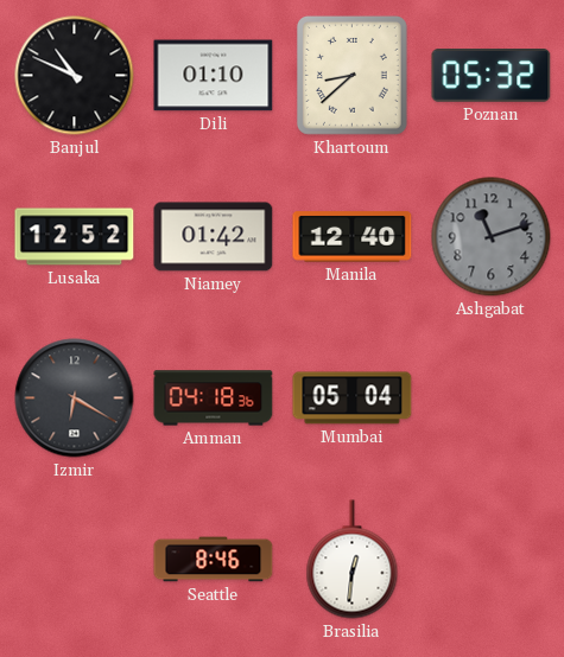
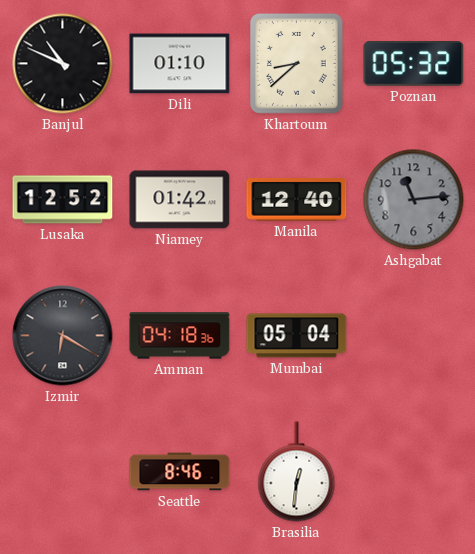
Ashgabat: 11:12 -> 11:14 (414, 200)
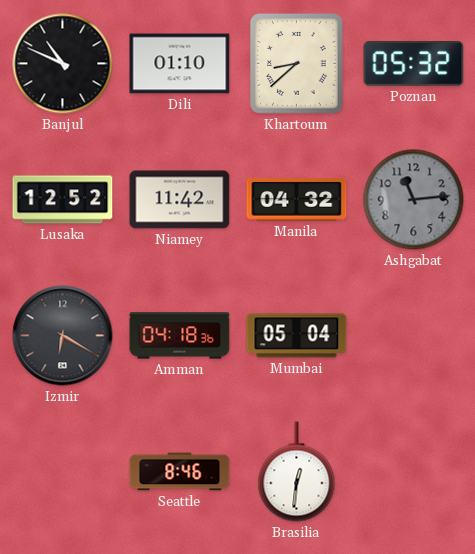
Niamey: 01:42 -> 11:42 (180, 200)
Manila: 12:40 -> 04:32 (297, 200)
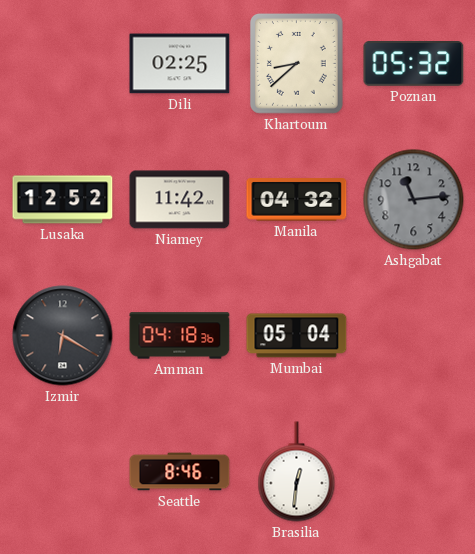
Banjul: 10:49 -> none (63, 64)
Dili: 01:10 -> 02:25 (180, 64)
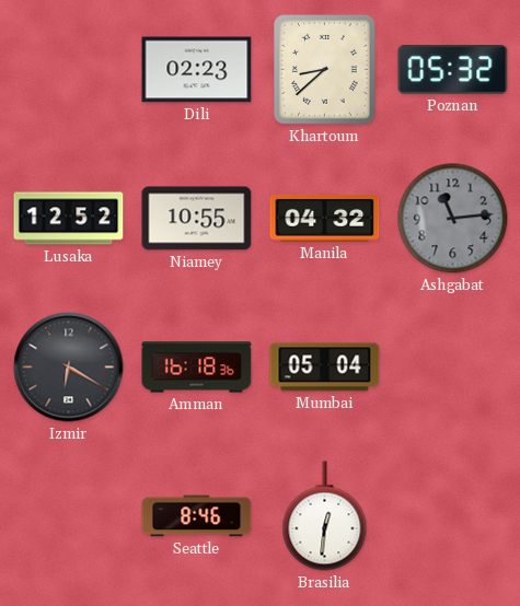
Dili: 02:25 -> 02:23 (197, 70)
Niamey: 11:42 -> 10:55 (197, 219)
Amman: 04:18 -> 16:18 (197, 368)
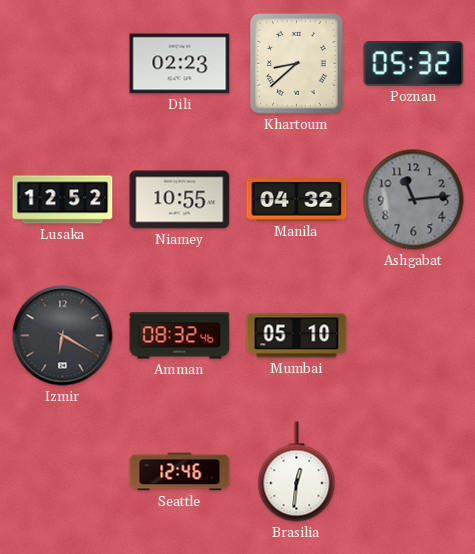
Amman: 16:18 -> 08:32 (180, 336)
Mumbai: 05:04 -> 05:10 (297, 336)
Seattle: 8:46 -> 12:46 (180, 472)
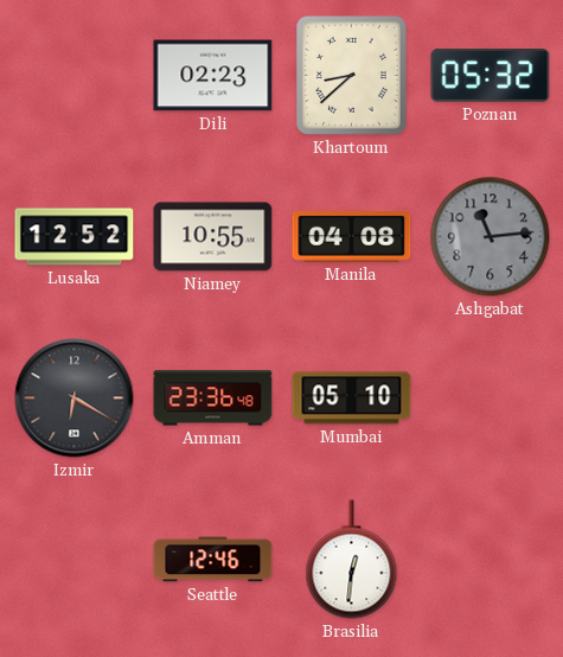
Manila: 04:32 -> 04:08 (352, 237)
Amman: 08:32 -> 23:36 (213, 398)
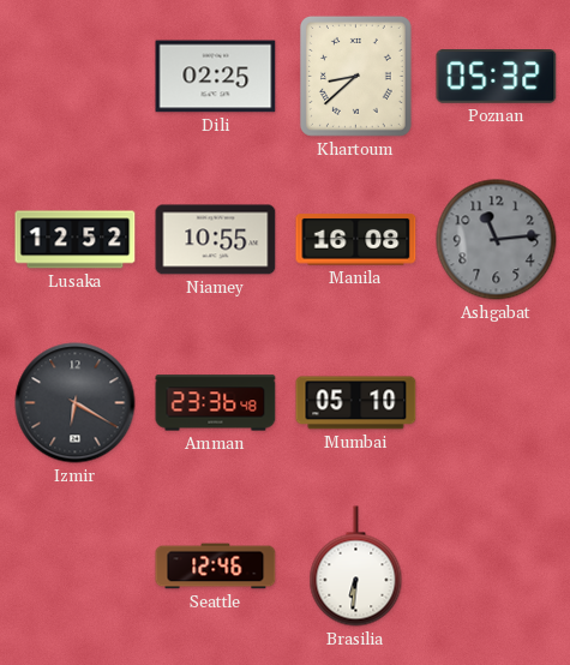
Dili: 02:23 -> 02:25 (216, 77)
Manila: 04:08 -> 16:08 (356, 240)
Brasilia: 12:31 -> 6:31 (356, 567)
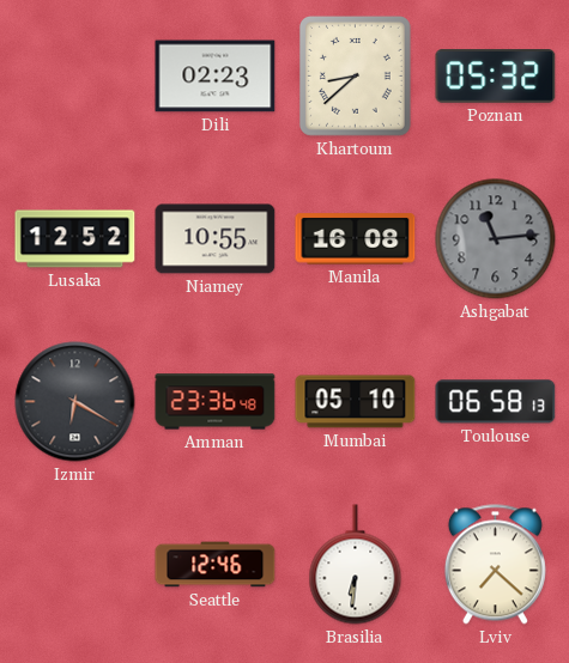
Dili: 02:25 -> 02:23 (216, 77)
Toulouse: none -> 06:58 (496, 402)
Lviv: none -> 7:22 (495, 565)
